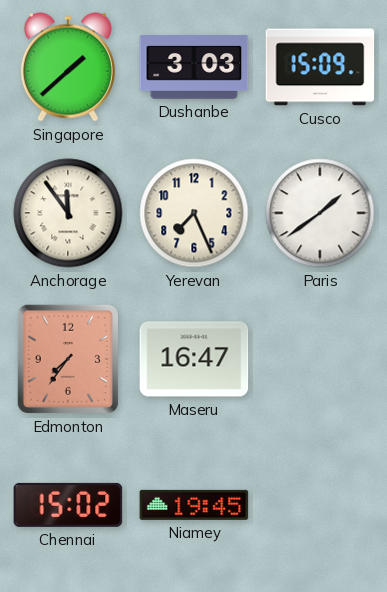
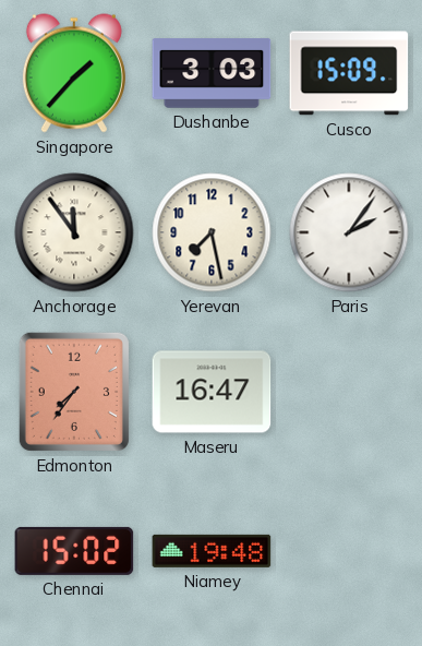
Singapore: 1:38 -> 1:37 (74, 73)
Yerevan: 7:26 -> 7:28 (212, 232)
Paris: 1:39 -> 2:06 (349, 232)
Niamey: 19:45 -> 19:48 (212, 551)
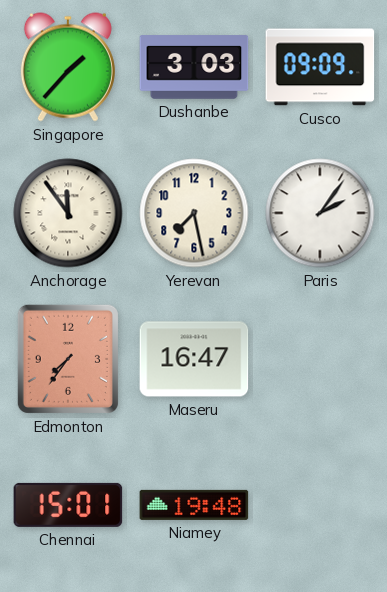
Cusco: 15:09 -> 09:09 (320, 67)
Chennai: 15:02 -> 15:01 (68, 505)
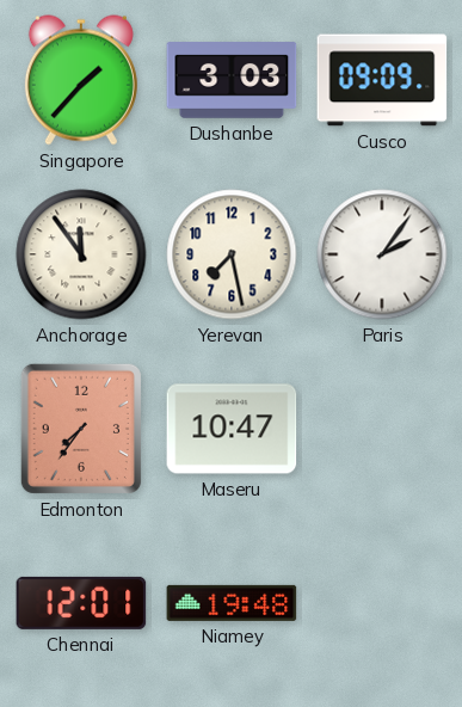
Maseru: 16:47 -> 10:47 (232, 429)
Chennai: 15:01 -> 12:01 (81, 603)
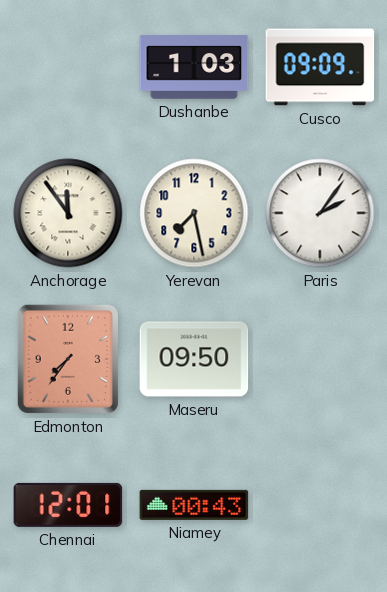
Singapore: 1:37 -> none (81, 80)
Dushanbe: 3:03 -> 1:03 (194, 67)
Maseru: 10:47 -> 09:50 (194, 359)
Niamey: 19:48 -> 00:43 (194, 505)
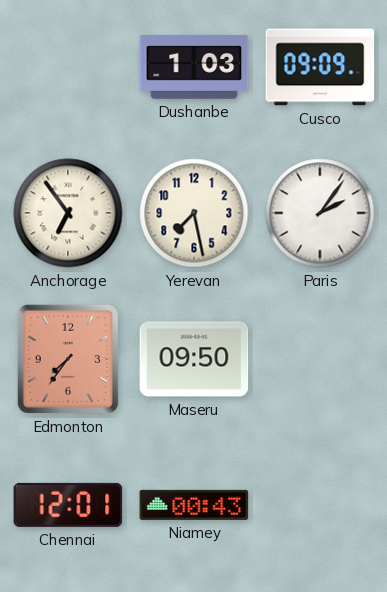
Anchorage: 11:54 -> 6:54 (68, 213)
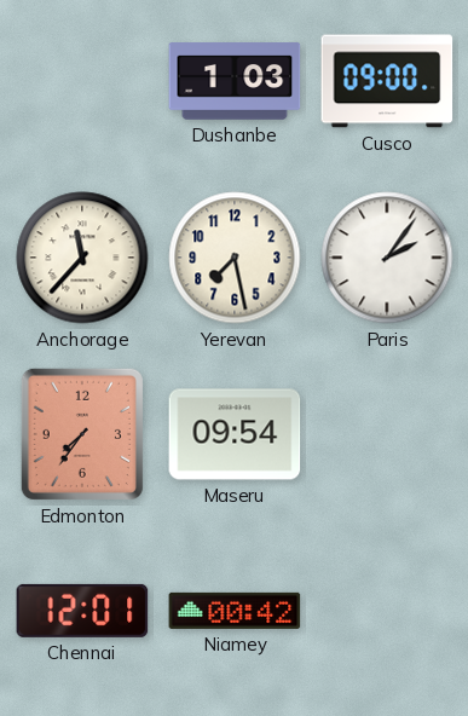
Cusco: 09:09 -> 09:00 (387, 81)
Anchorage: 6:54 -> 11:37 (82, 258)
Maseru: 09:50 -> 09:54 (235, 434)
Niamey: 00:43 -> 00:42 (235, 611)
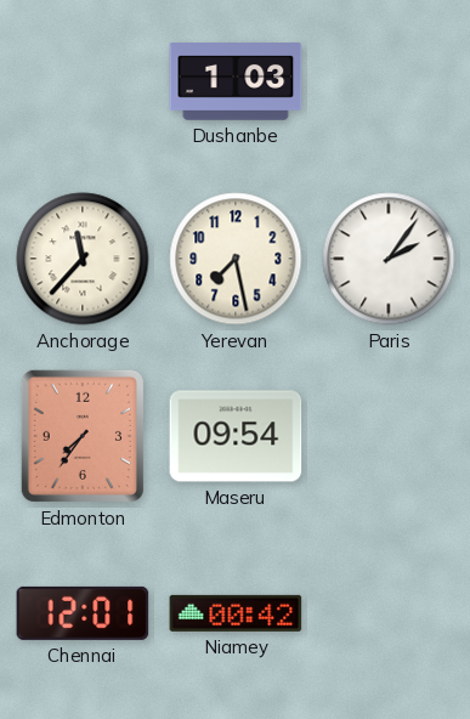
Cusco: 09:00 -> none (387, 81)
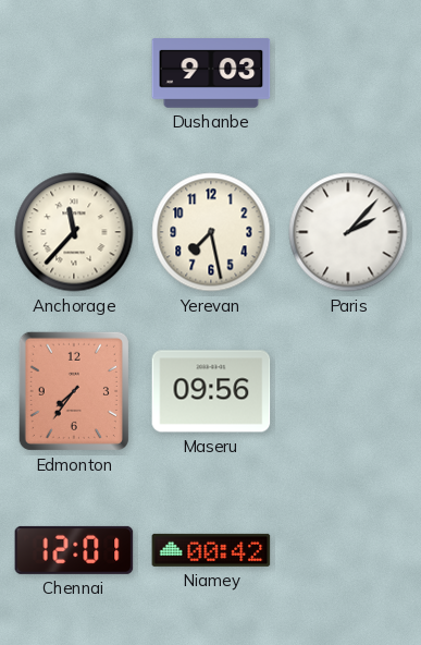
Dushanbe: 1:03 -> 9:03 (211, 73)
Paris: 2:06 -> 2:07 (348, 232)
Maseru: 09:54 -> 09:56 (211, 391)
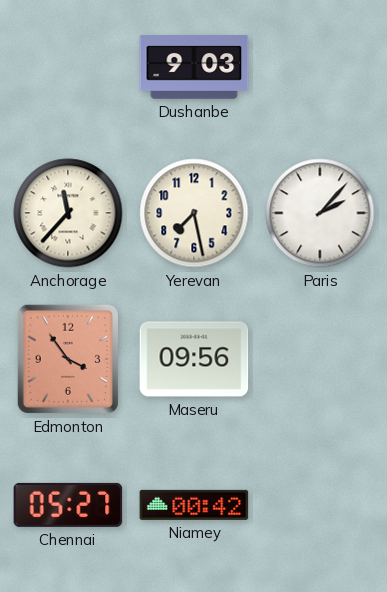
Edmonton: 7:36 -> 3:54 (68, 359)
Chennai: 12:01 -> 05:27 (68, 505)
